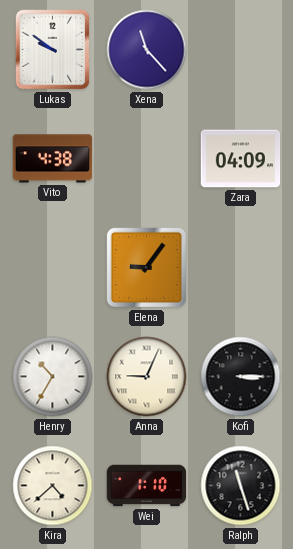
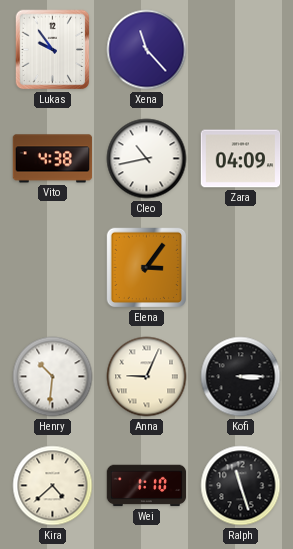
Lukas: 9:51 -> 9:54 (53, 50)
Cleo: none -> 10:43 (147, 159)
Elena: 9:06 -> 3:06 (147, 268)
Henry: 10:35 -> 10:31 (53, 377)
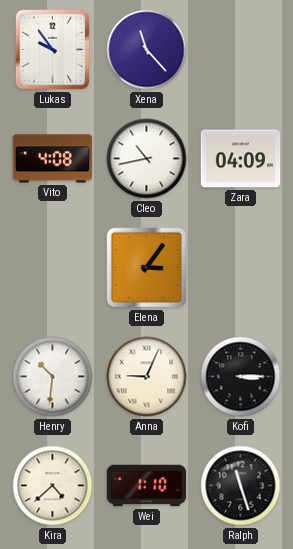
Vito: 4:38 -> 4:08 (53, 159)
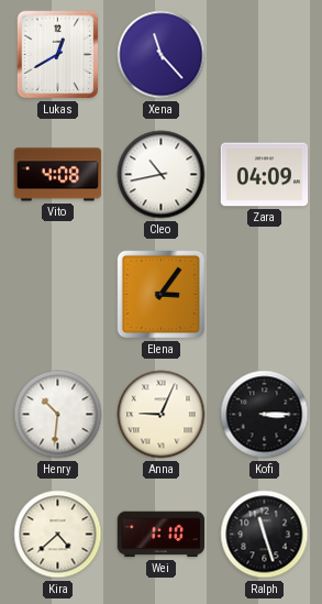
Lukas: 9:54 -> 12:40 (58, 55)
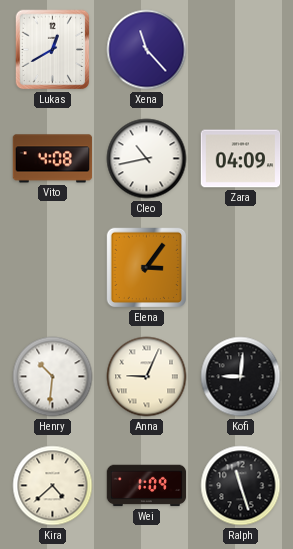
Kofi: 3:15 -> 9:01 (241, 377)
Wei: 1:10 -> 1:09 (147, 486)
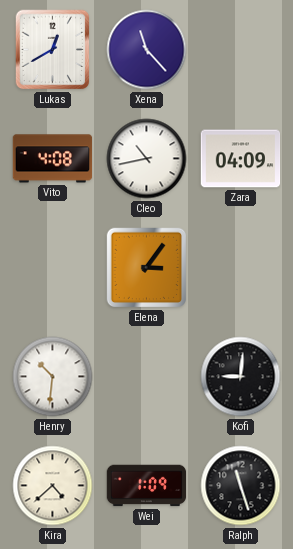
Anna: 9:04 -> none (147, 377)
